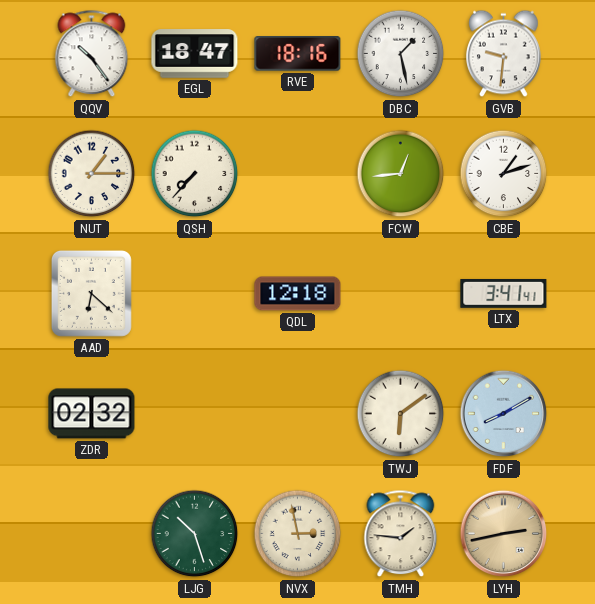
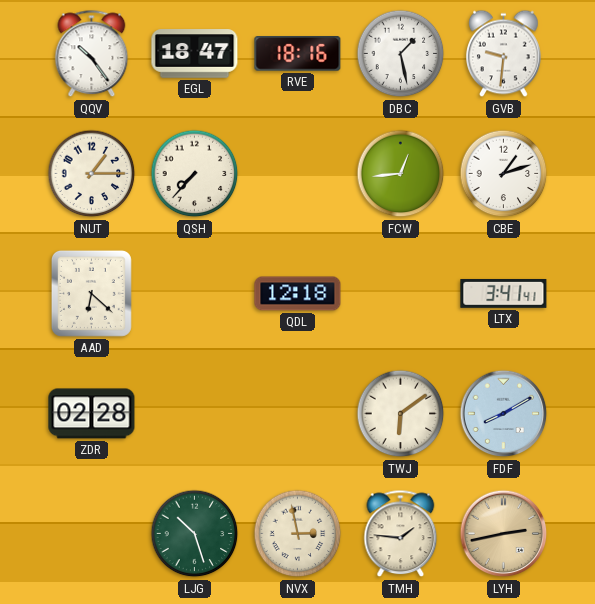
ZDR: 02:32 -> 02:28 (92, 414)
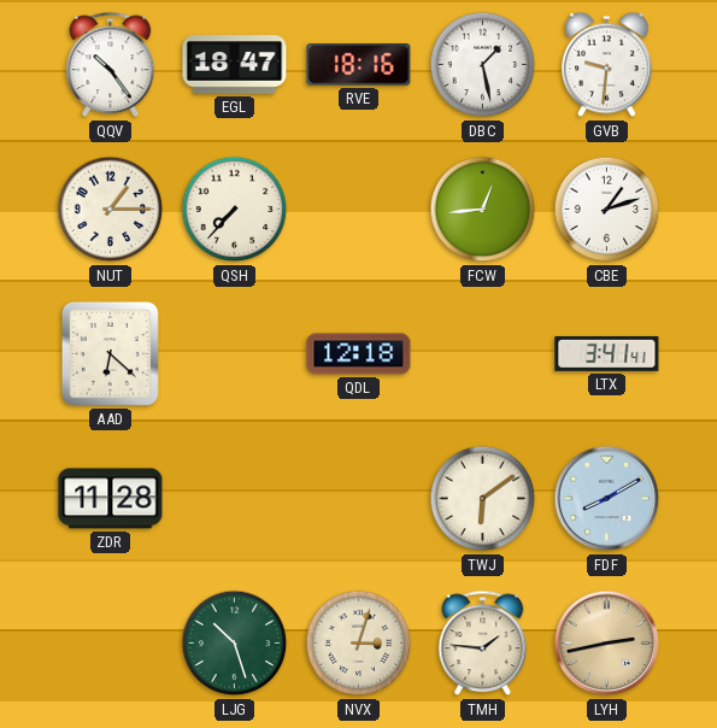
ZDR: 02:28 -> 11:28 (111, 499)
NVX: 2:58 -> 3:03 (359, 644)
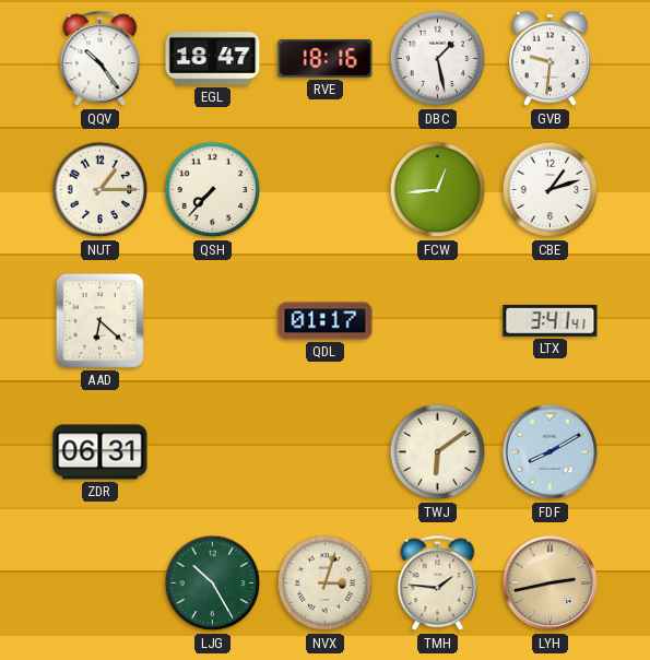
QDL: 12:18 -> 01:17 (326, 321)
ZDR: 11:28 -> 06:31 (101, 452)
LJG: 10:27 -> 10:25 (213, 584)
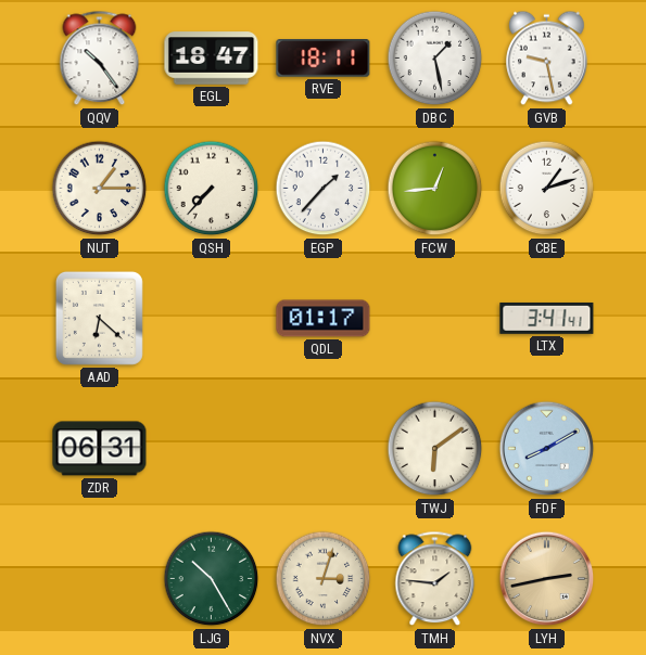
RVE: 18:16 -> 18:11 (324, 59)
GVB: 9:31 -> 9:28 (547, 59)
EGP: none -> 1:37 (324, 189)
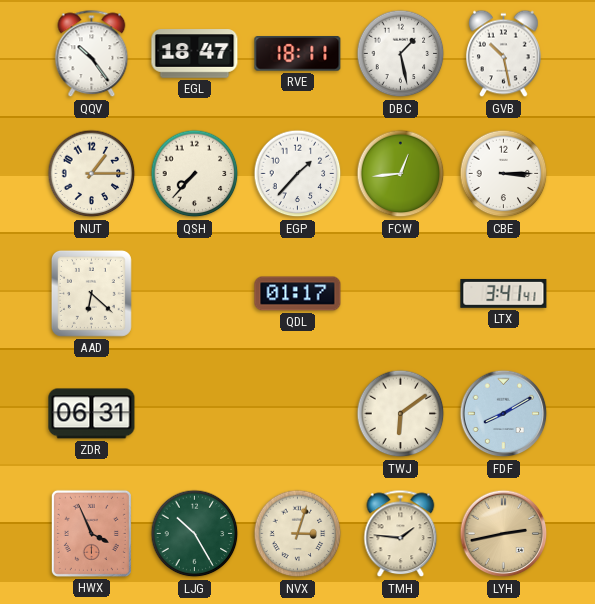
GVB: 9:28 -> 10:28 (504, 54)
CBE: 1:12 -> 3:15 (504, 174)
HWX: none -> 3:56 (91, 533)
